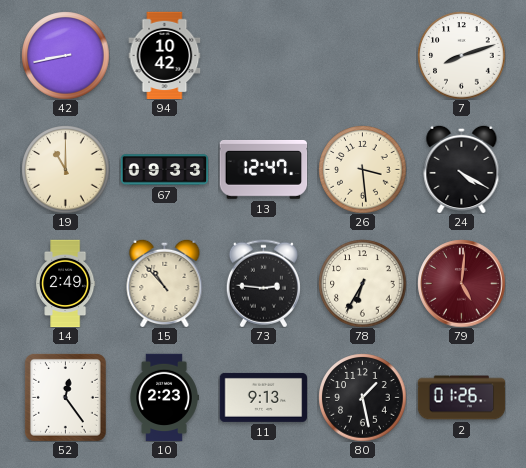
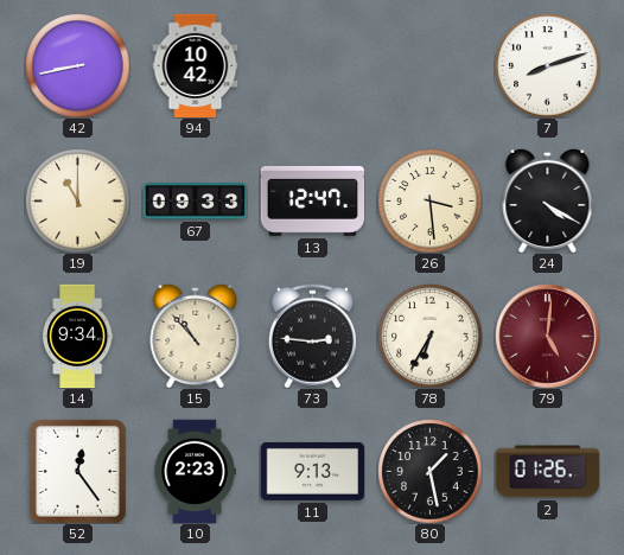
14: 2:49 -> 9:34 (78, 336)
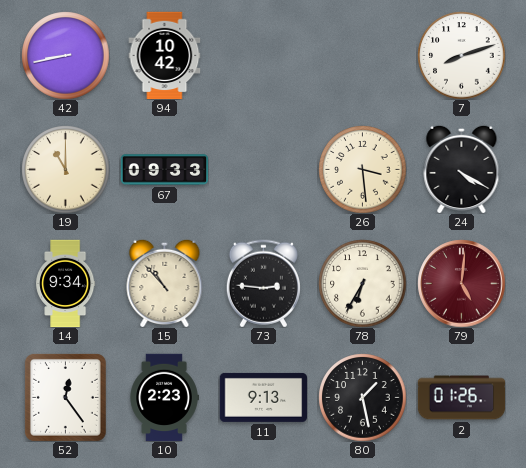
13: 12:47 -> none (312, 202)
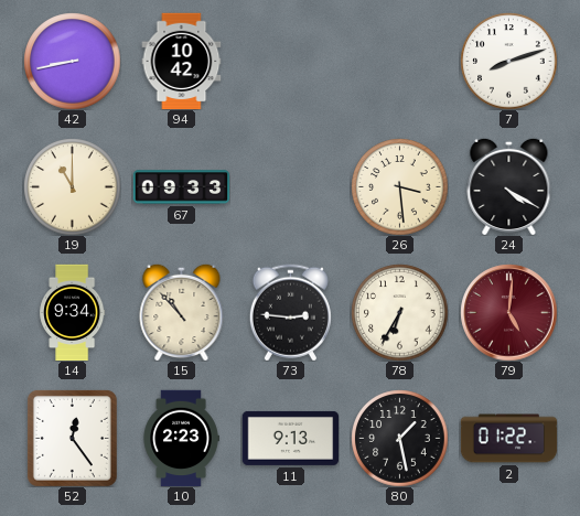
2: 01:26 -> 01:22 (508, 439)
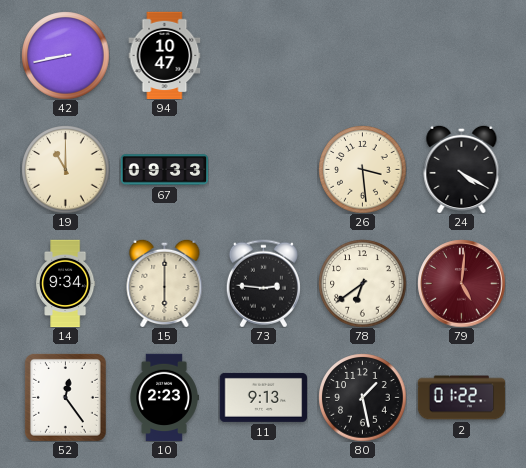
94: 10:42 -> 10:47 (165, 55)
7: 8:12 -> none (508, 61)
15: 10:53 -> 6:00 (165, 283)
78: 6:35 -> 6:39 (362, 283)
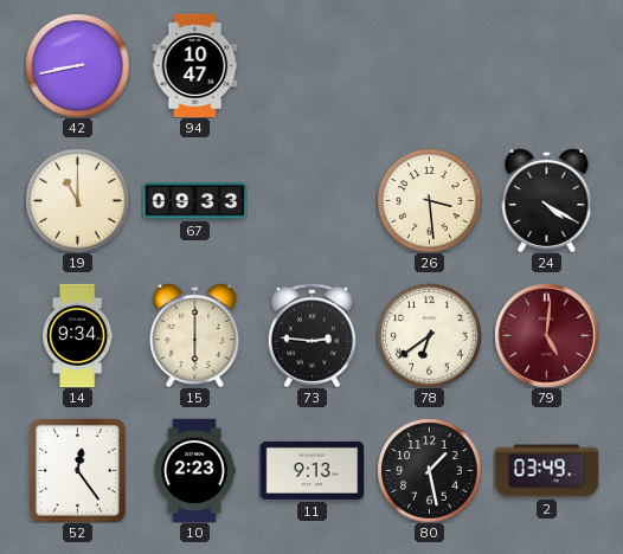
2: 01:22 -> 03:49 (546, 471)
